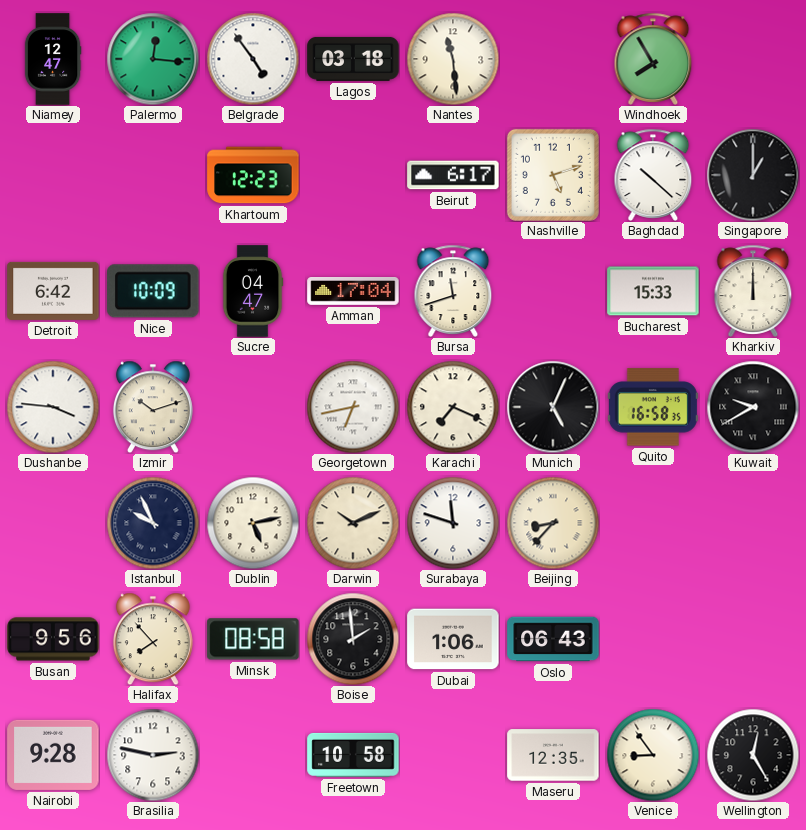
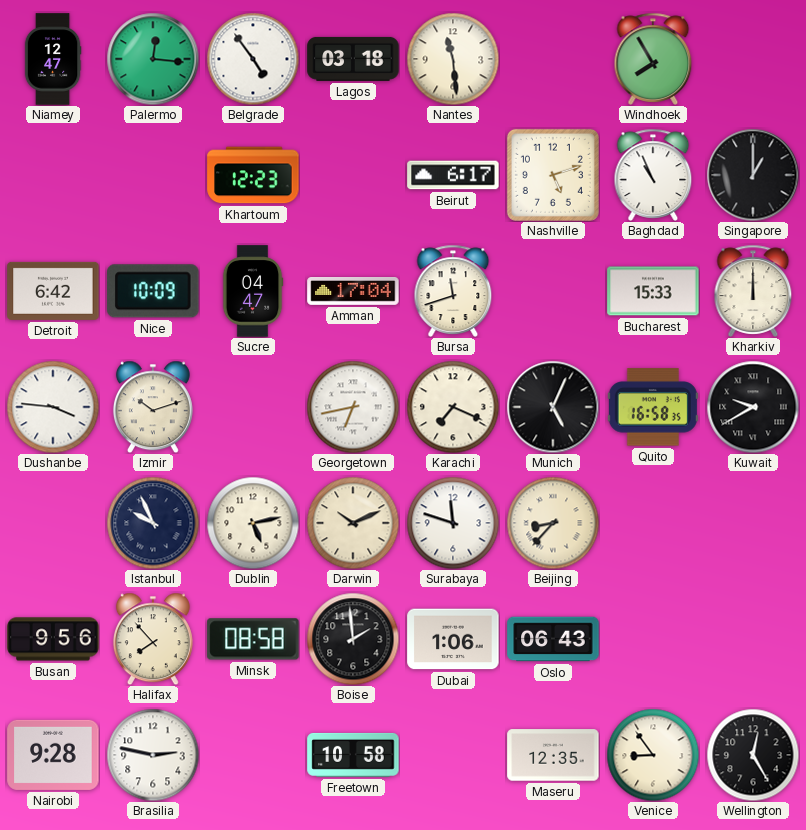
Baghdad: 10:22 -> 10:56 (653, 175)
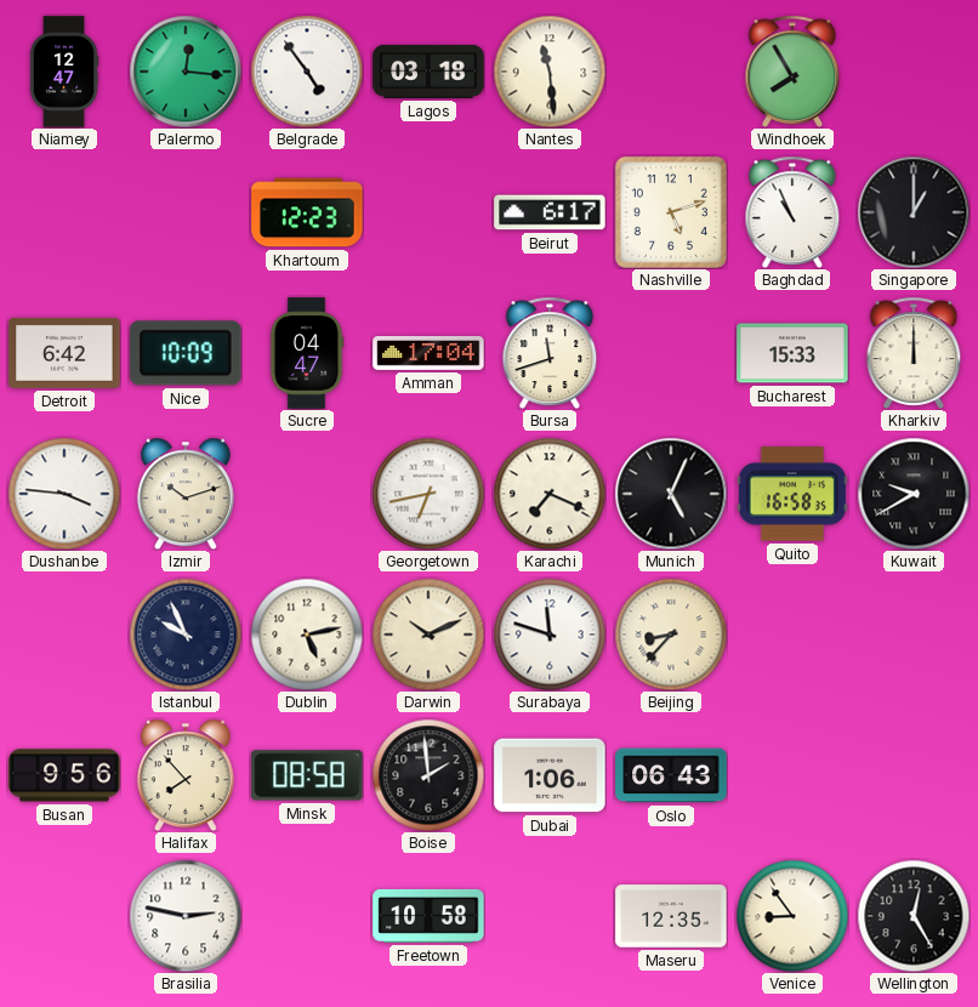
Nairobi: 9:28 -> none (53, 755)
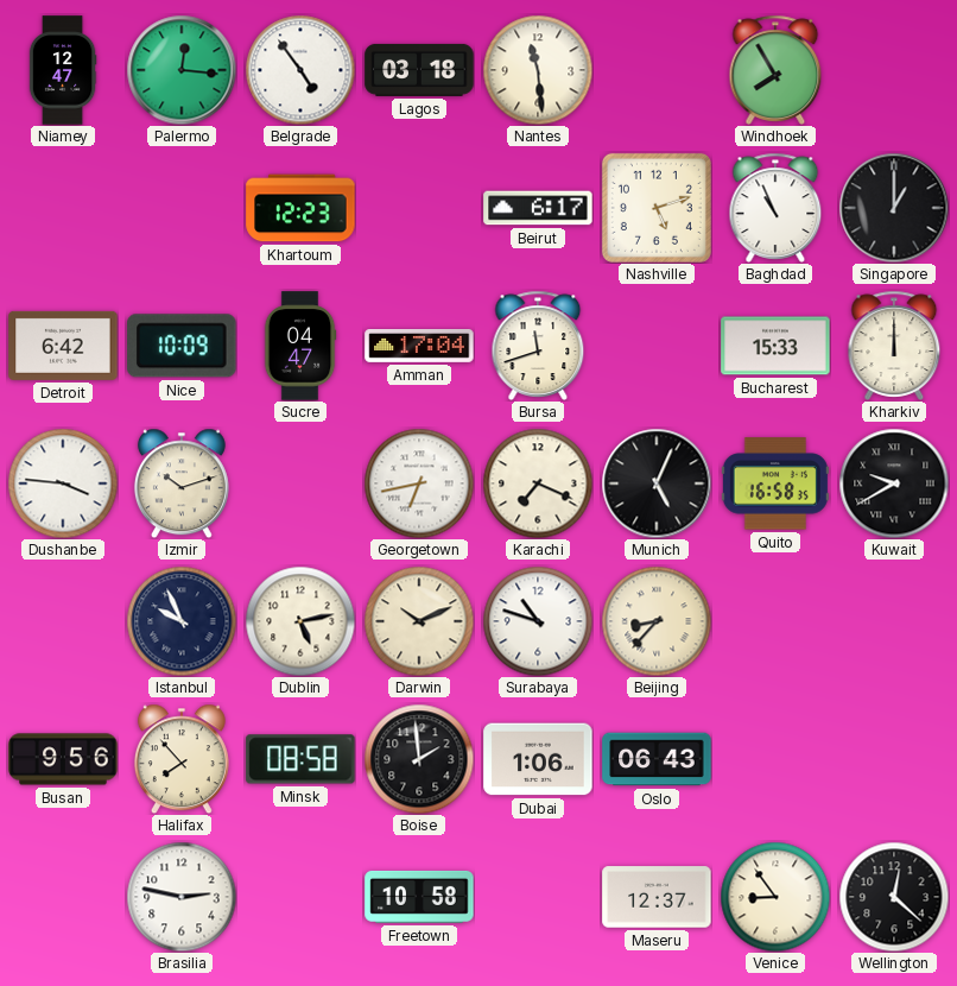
Surabaya: 11:48 -> 10:48 (538, 621)
Maseru: 12:35 -> 12:37 (657, 897)
Wellington: 12:25 -> 12:22 (894, 897)
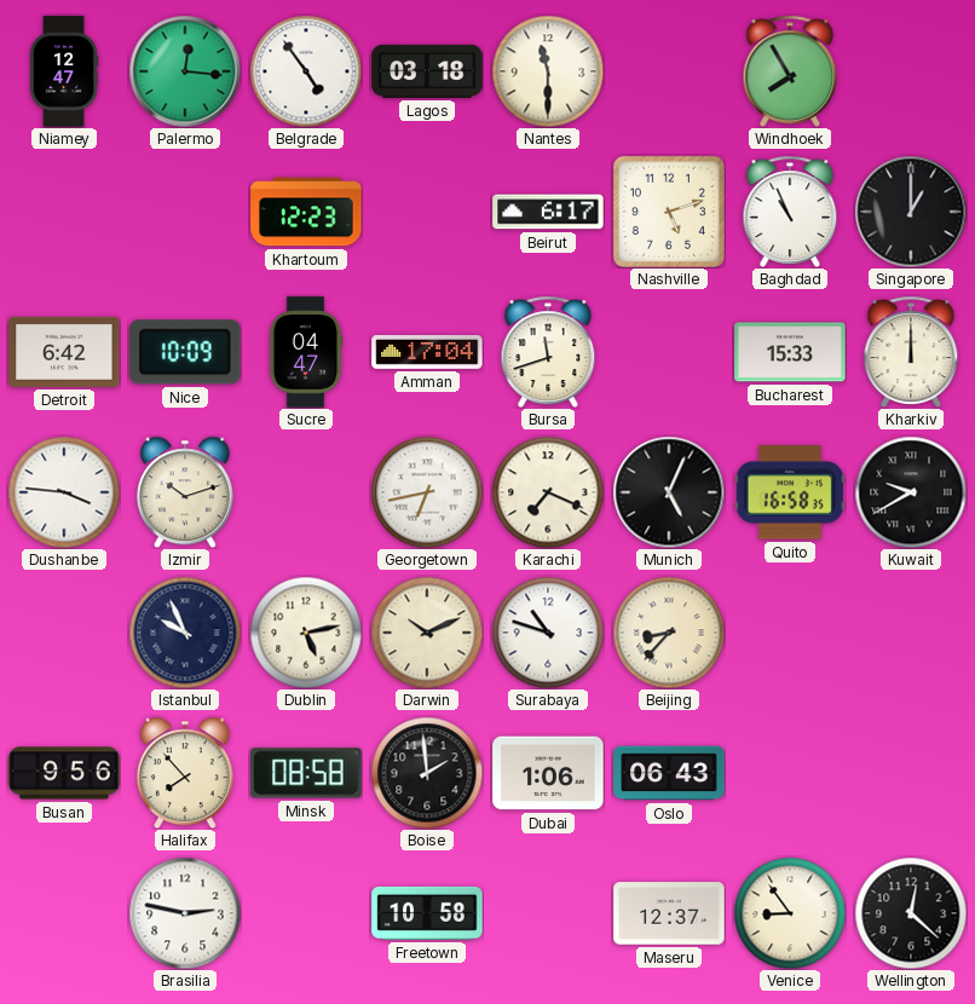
Nantes: 11:29 -> 11:30 (548, 71)
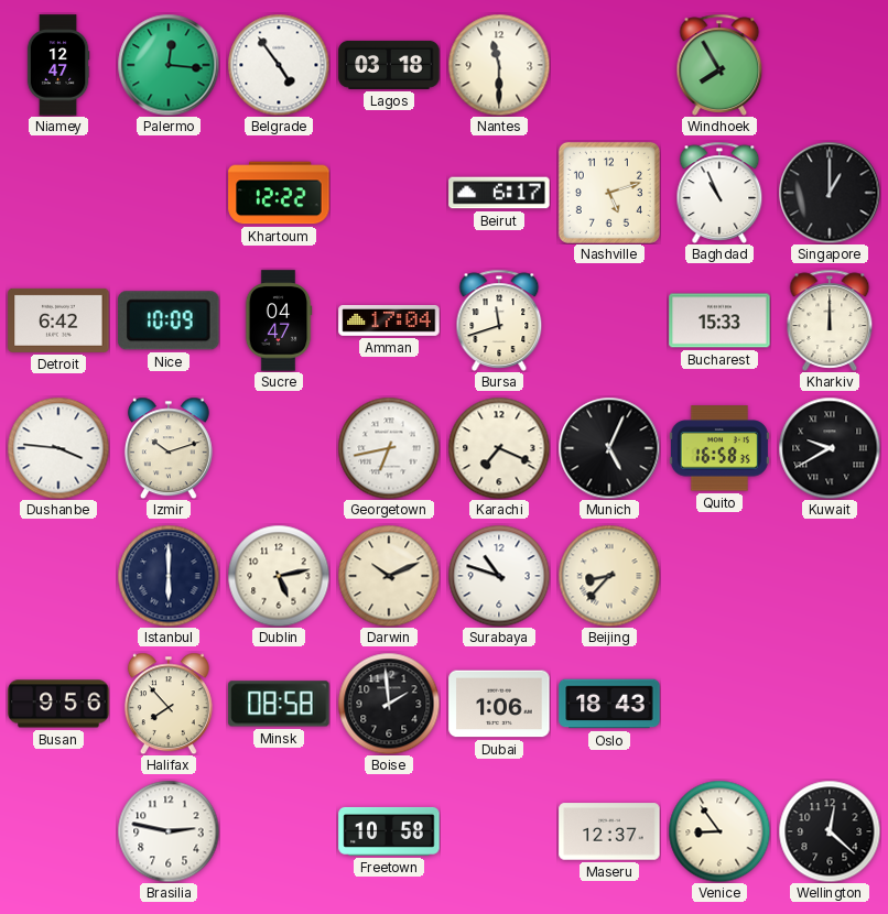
Khartoum: 12:23 -> 12:22 (279, 193)
Istanbul: 9:56 -> 6:00 (169, 576)
Oslo: 06:43 -> 18:43 (609, 704)
